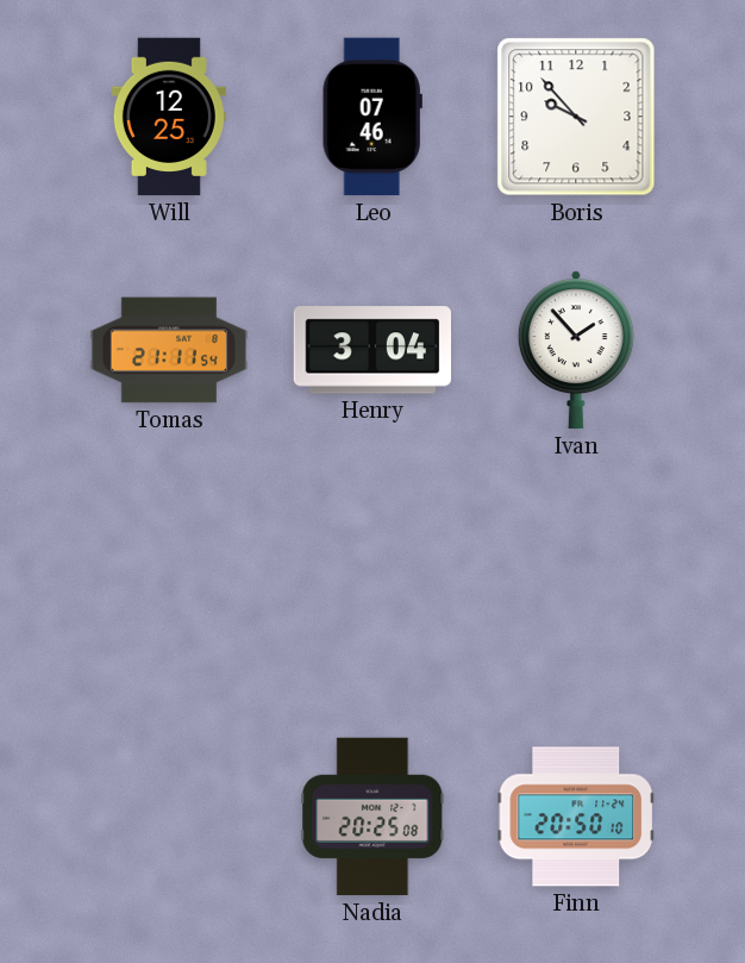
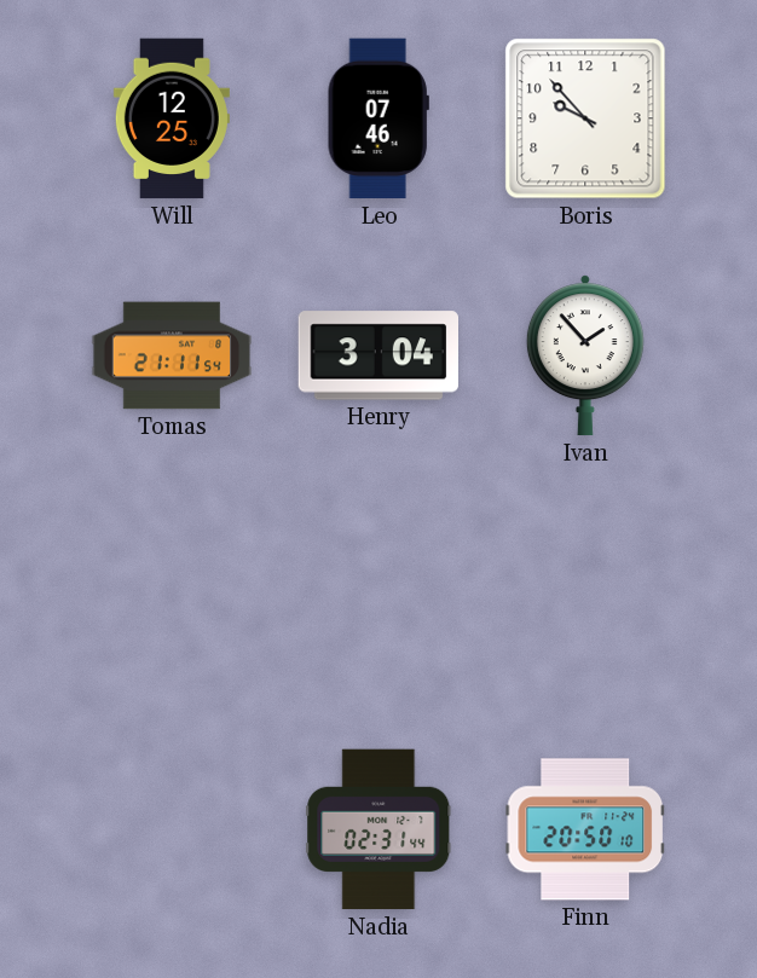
Nadia: 20:25 -> 02:31 (379, 829)
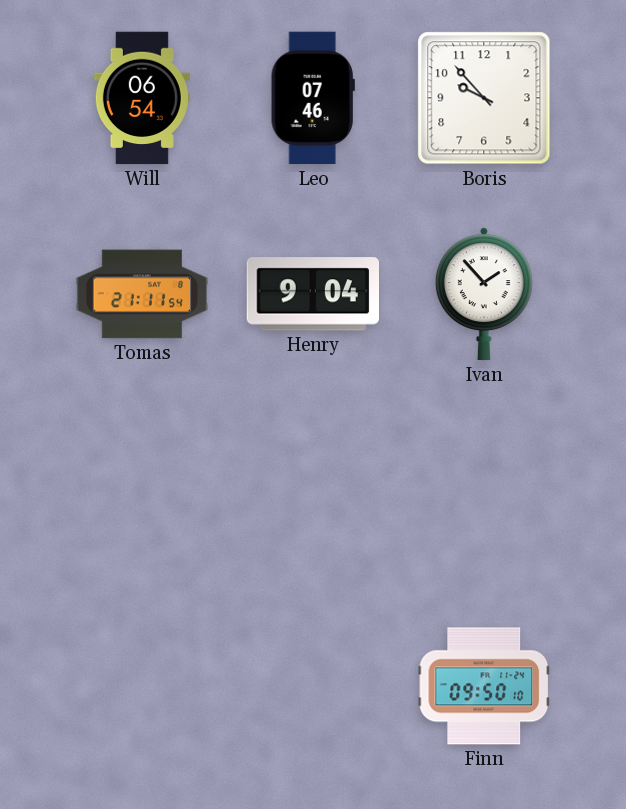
Will: 12:25 -> 06:54 (142, 98)
Henry: 3:04 -> 9:04 (313, 294)
Nadia: 02:31 -> none (379, 829)
Finn: 20:50 -> 09:50 (484, 686)
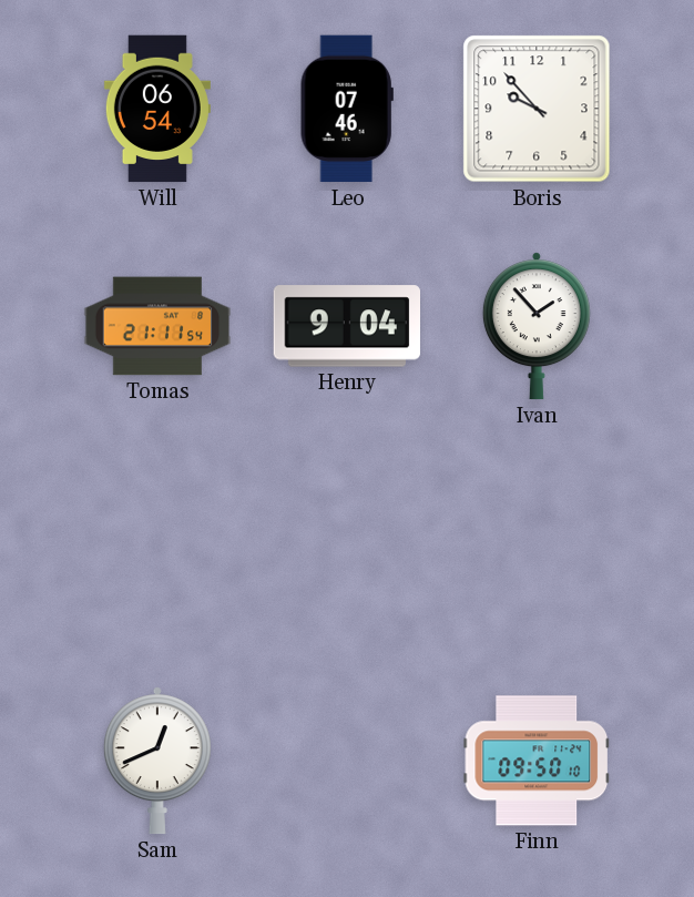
Sam: none -> 12:41 (157, 761)
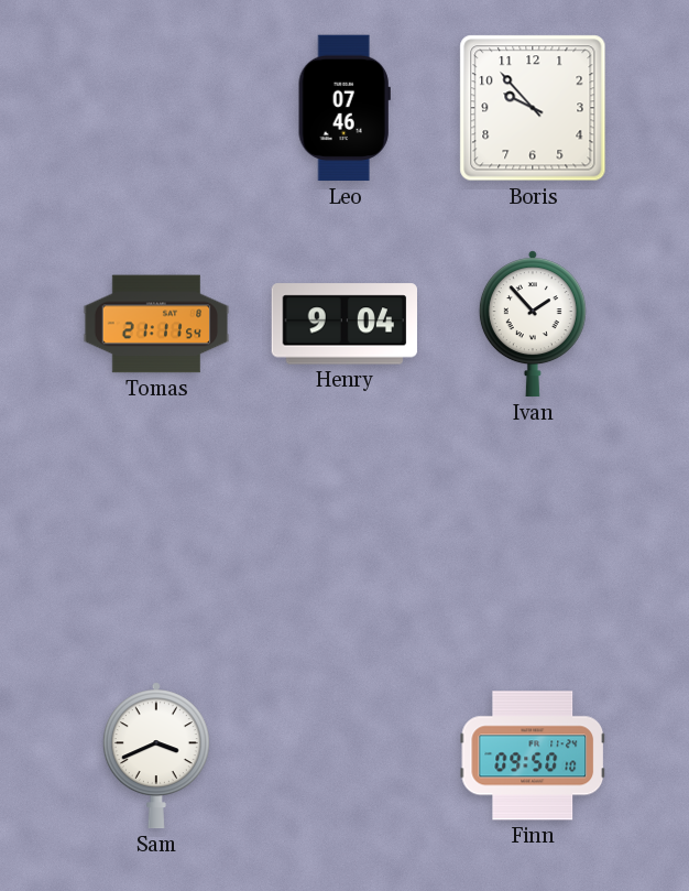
Will: 06:54 -> none (157, 109)
Sam: 12:41 -> 3:41 (156, 756)
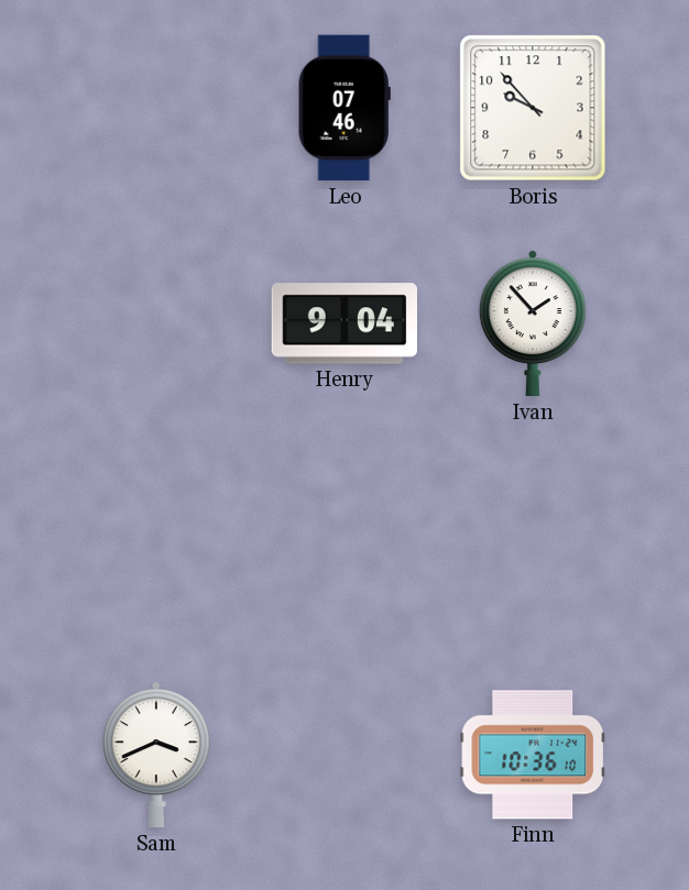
Tomas: 21:11 -> none (156, 324)
Finn: 09:50 -> 10:36 (533, 755)
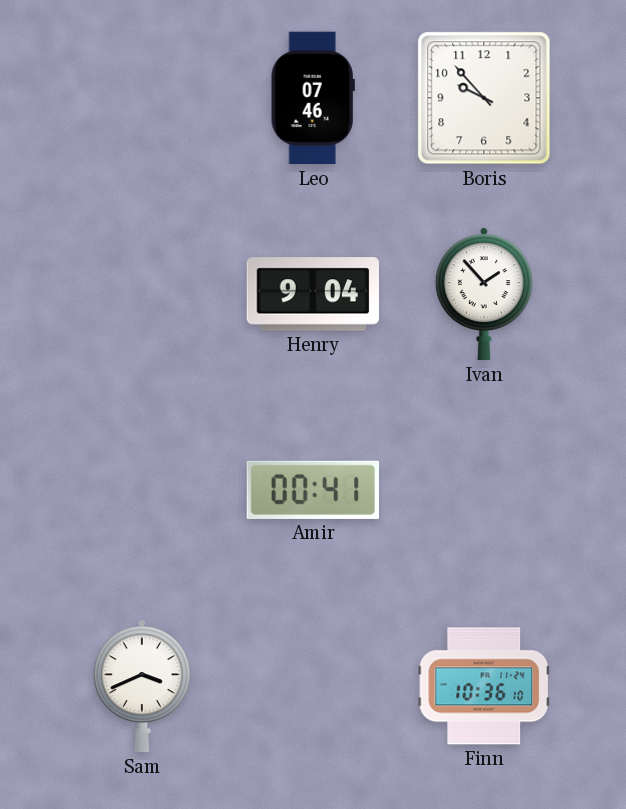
Amir: none -> 00:41 (313, 490)
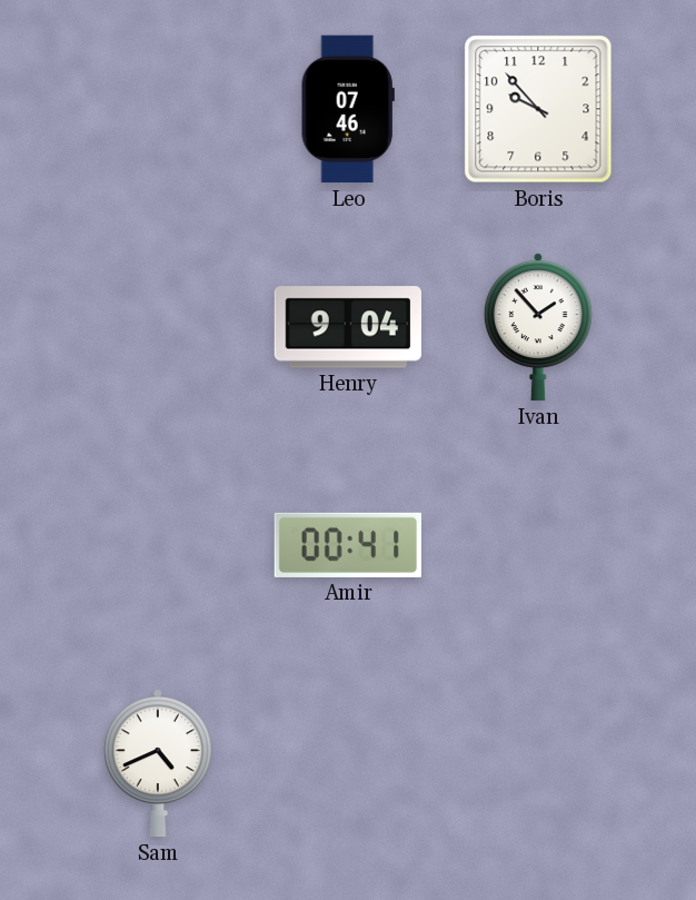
Sam: 3:41 -> 4:41 (158, 763)
Finn: 10:36 -> none (484, 686)
